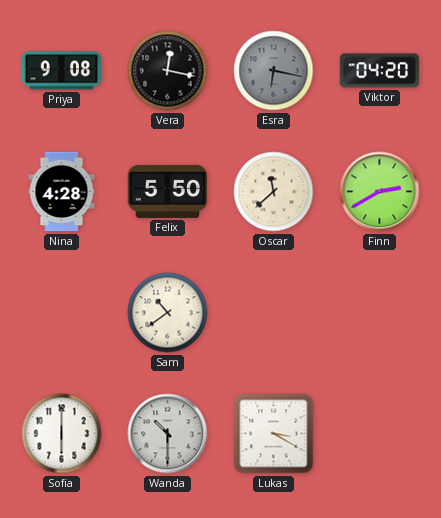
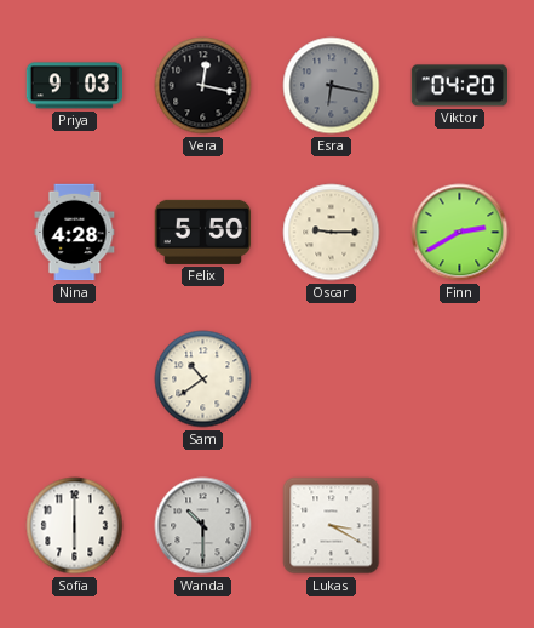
Priya: 9:08 -> 9:03 (75, 86)
Oscar: 11:38 -> 9:15 (332, 233)
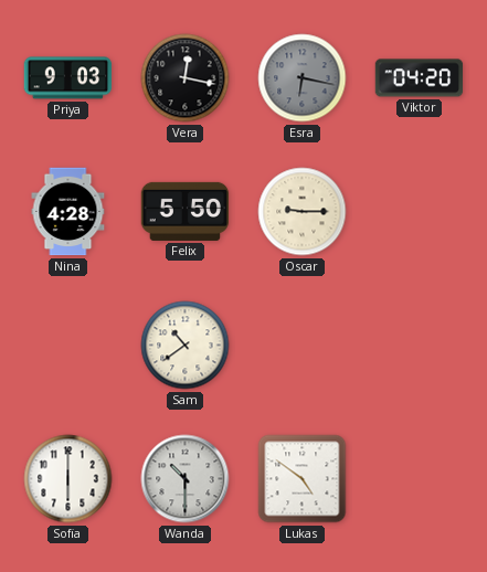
Finn: 2:40 -> none (460, 233)
Lukas: 3:20 -> 4:51 (303, 479)
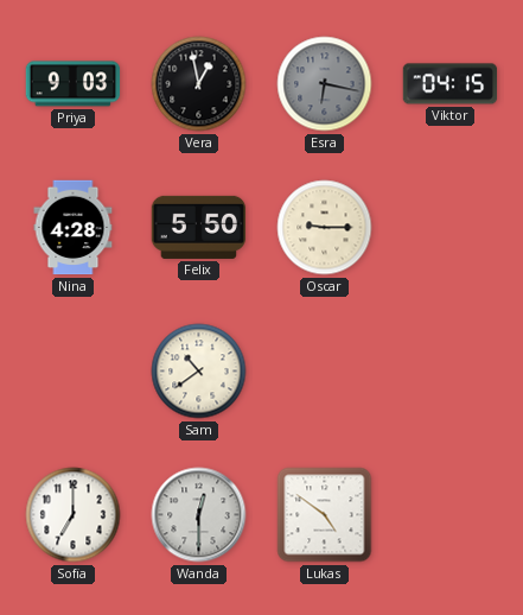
Vera: 12:17 -> 12:58 (199, 84)
Viktor: 04:20 -> 04:15 (451, 84)
Sofia: 6:00 -> 7:00 (74, 515)
Wanda: 10:30 -> 12:30 (199, 515)
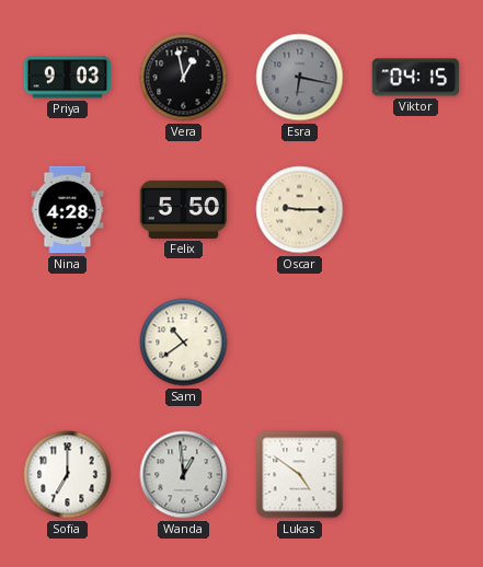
Wanda: 12:30 -> 12:59 (184, 475)
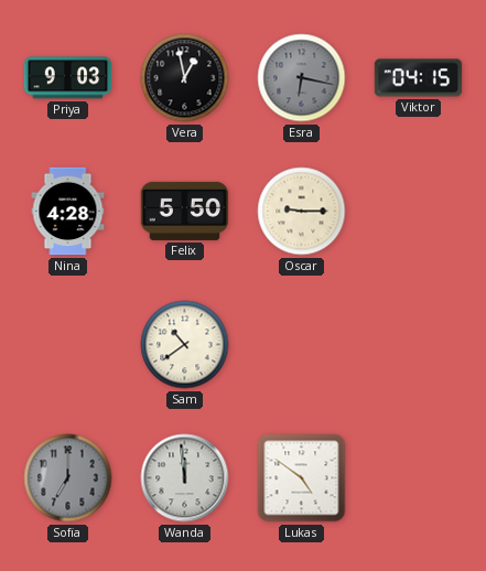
Sofia dial: white -> grey (68, 478)
Wanda: 12:59 -> 11:59 (185, 478)
